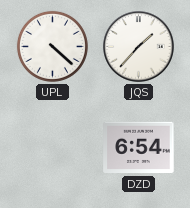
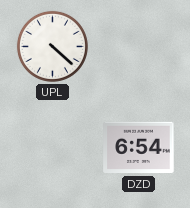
JQS: 1:37 -> none (139, 47)
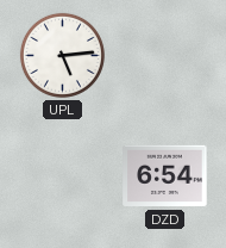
UPL: 4:22 -> 5:14 (62, 55)
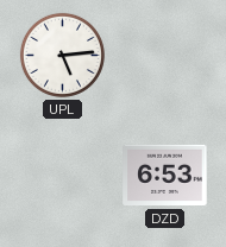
DZD: 6:54 -> 6:53 (165, 176)
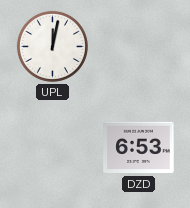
UPL: 5:14 -> 12:02 (52, 46)
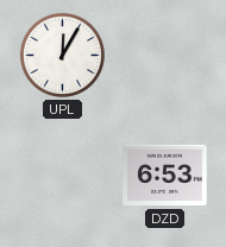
UPL: 12:02 -> 12:05 (62, 55)
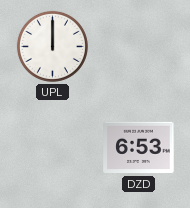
UPL: 12:05 -> 12:00 (52, 46)
